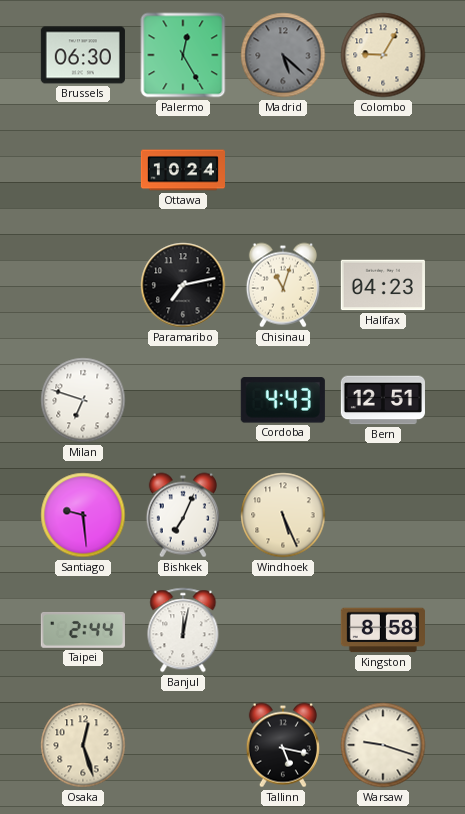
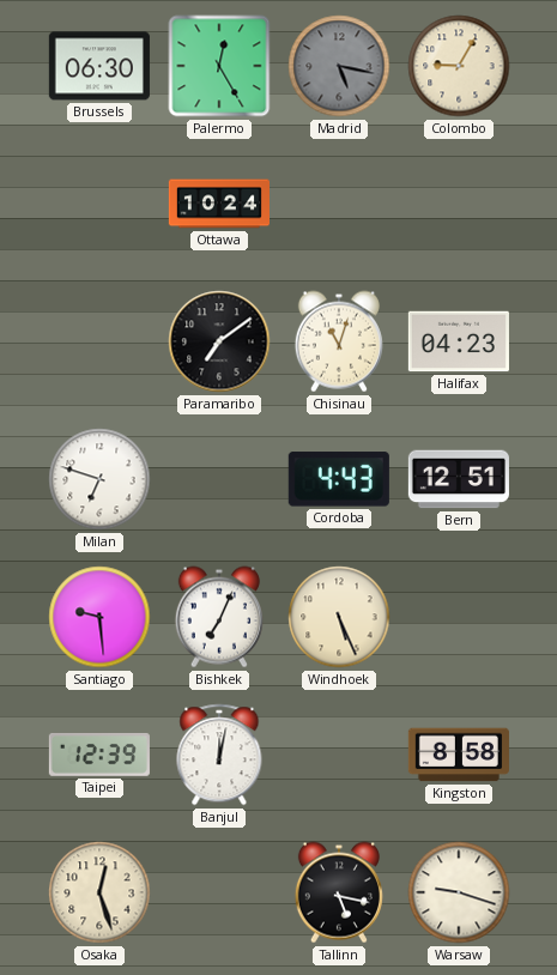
Madrid: 5:22 -> 5:17 (339, 66)
Paramaribo: 7:13 -> 7:09 (219, 341)
Taipei: 2:44 -> 12:39 (99, 755)
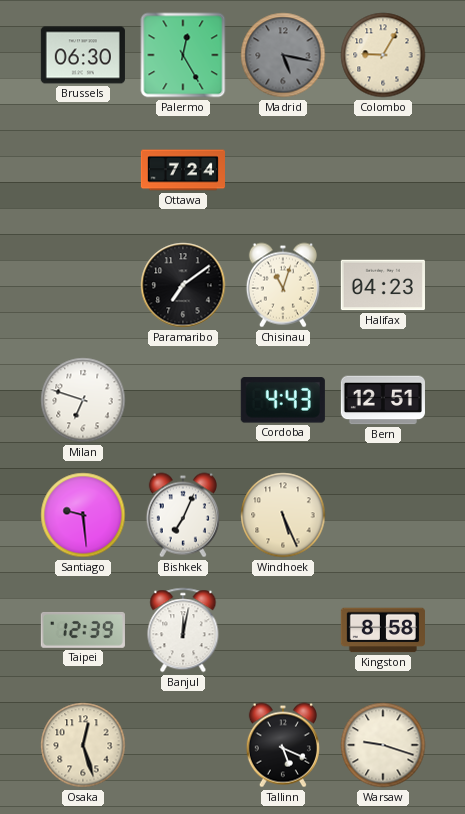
Ottawa: 10:24 -> 7:24 (182, 170)
Tallinn: 5:17 -> 5:19 (283, 745)
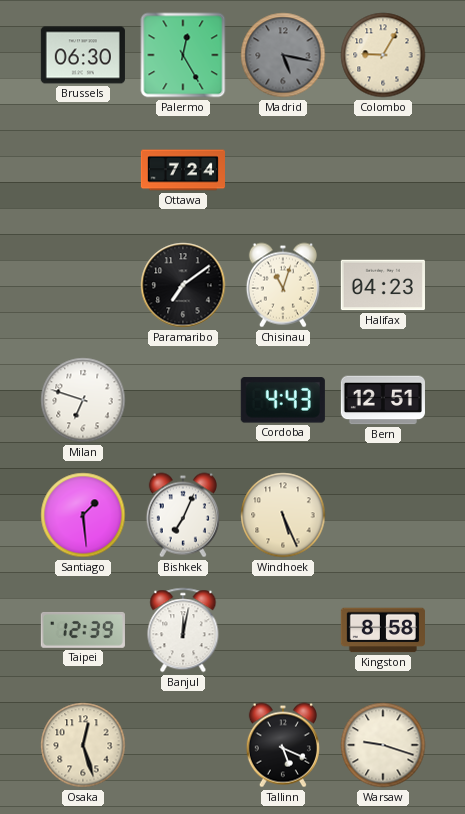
Santiago: 9:29 -> 1:29 (83, 515)
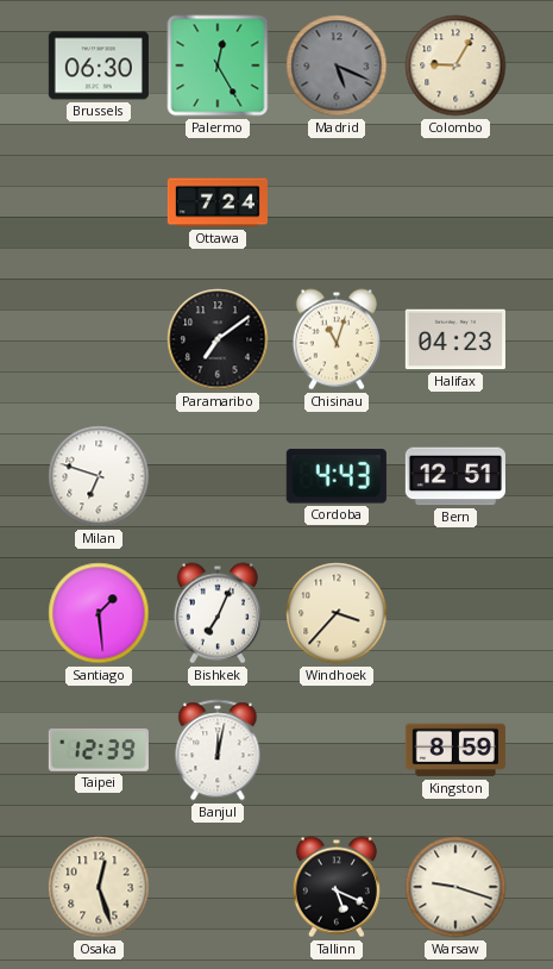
Madrid: 5:17 -> 5:19 (337, 65)
Windhoek: 5:26 -> 3:37 (337, 613)
Kingston: 8:58 -> 8:59 (455, 750)
